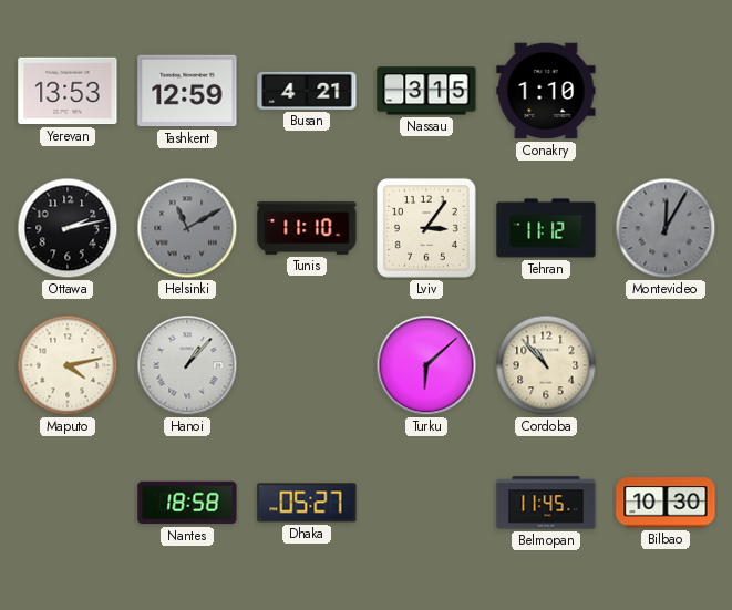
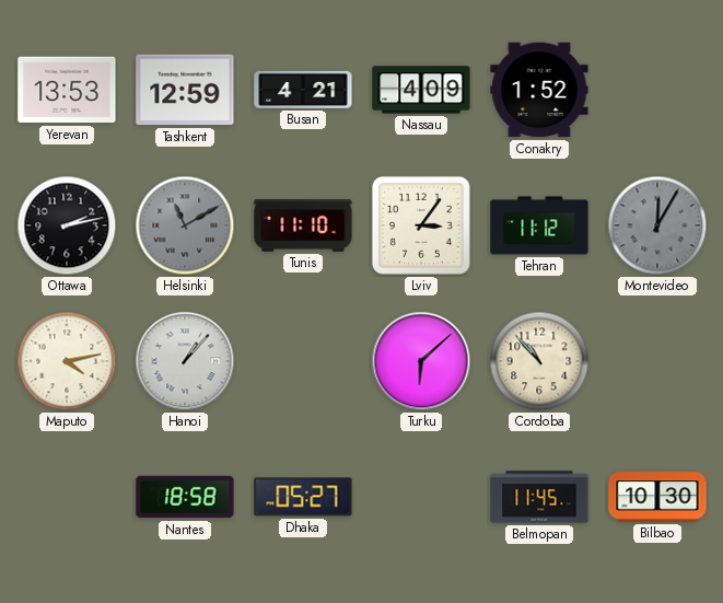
Nassau: 3:15 -> 4:09 (421, 90)
Conakry: 1:10 -> 1:52 (539, 90)
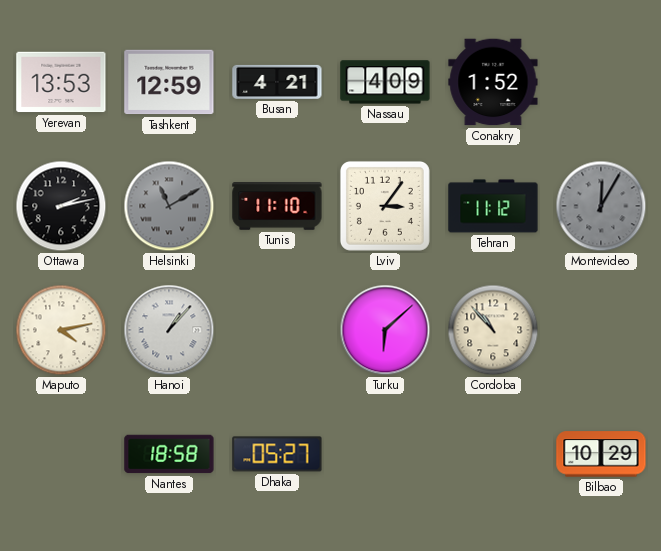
Belmopan: 11:45 -> none (539, 497)
Bilbao: 10:30 -> 10:29 (601, 454)
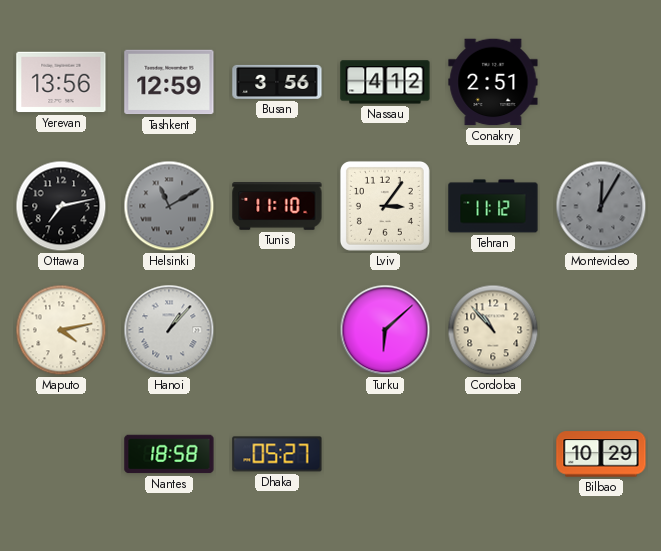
Yerevan: 13:53 -> 13:56 (61, 82)
Busan: 4:21 -> 3:56 (277, 82)
Nassau: 4:09 -> 4:12 (385, 82)
Conakry: 1:52 -> 2:51 (493, 82)
Ottawa: 2:13 -> 7:13 (61, 206)
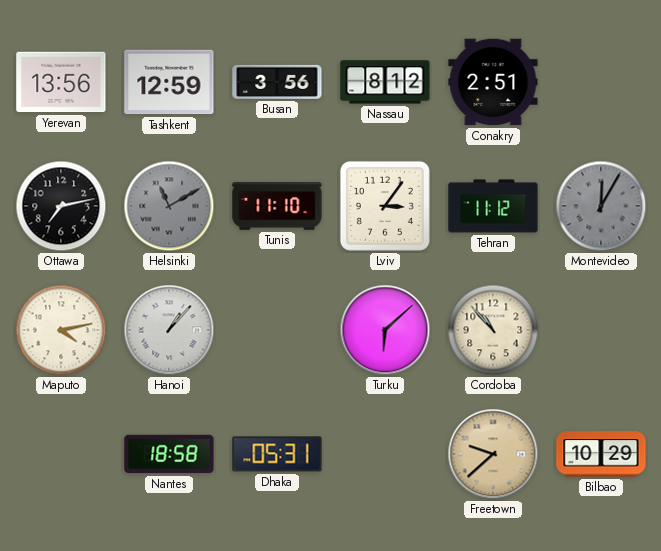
Nassau: 4:12 -> 8:12 (385, 82)
Dhaka: 05:27 -> 05:31 (277, 454)
Freetown: none -> 9:38 (493, 454)
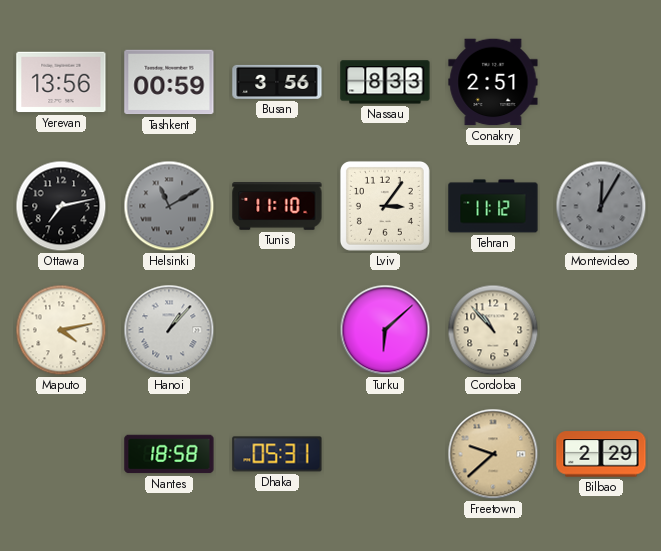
Tashkent: 12:59 -> 00:59 (169, 82)
Nassau: 8:12 -> 8:33 (385, 82)
Bilbao: 10:29 -> 2:29 (601, 454)
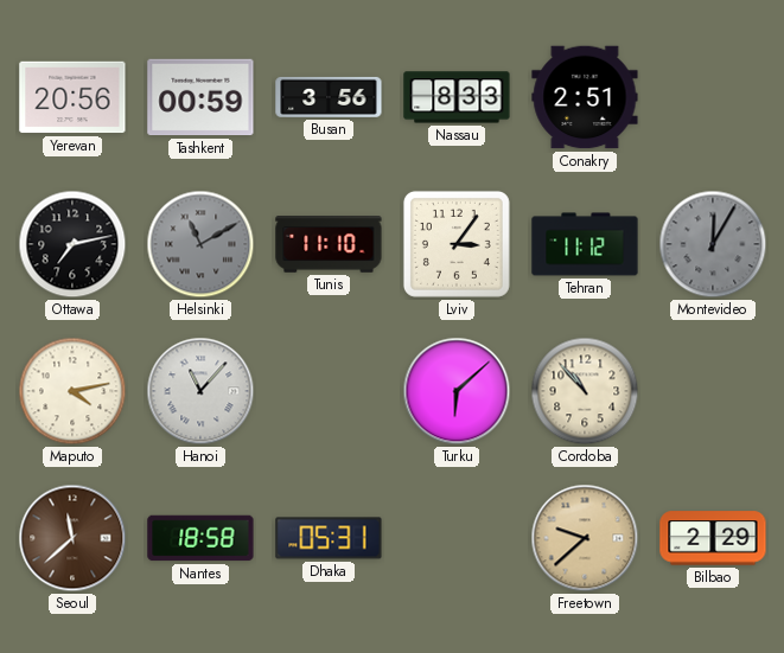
Yerevan: 13:56 -> 20:56 (72, 97)
Hanoi: 1:07 -> 11:07 (200, 391)
Seoul: none -> 11:38 (72, 538)
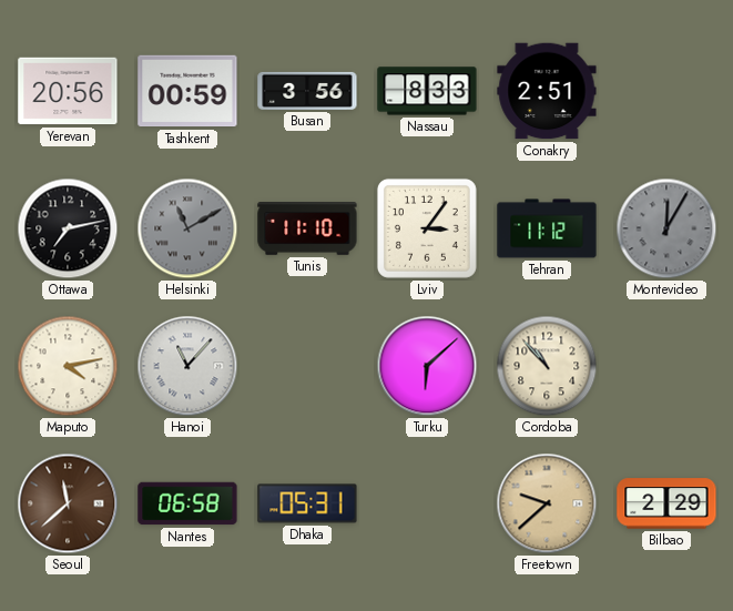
Nantes: 18:58 -> 06:58 (187, 503)
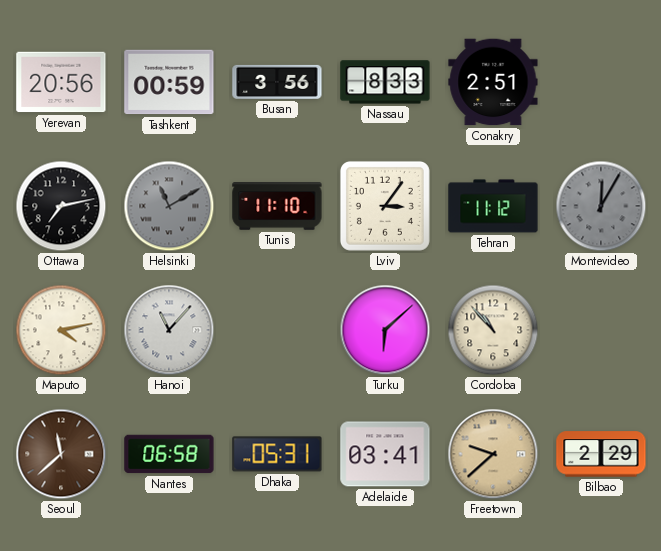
Adelaide: none -> 03:41 (385, 454)
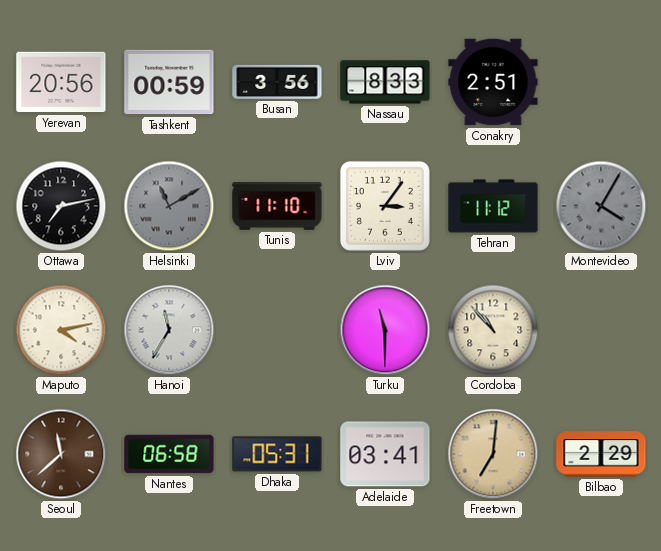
Montevideo: 12:05 -> 4:05 (601, 206)
Hanoi: 11:07 -> 11:35 (169, 330)
Turku: 6:08 -> 11:30 (385, 330)
Freetown: 9:38 -> 7:01 (493, 454)
